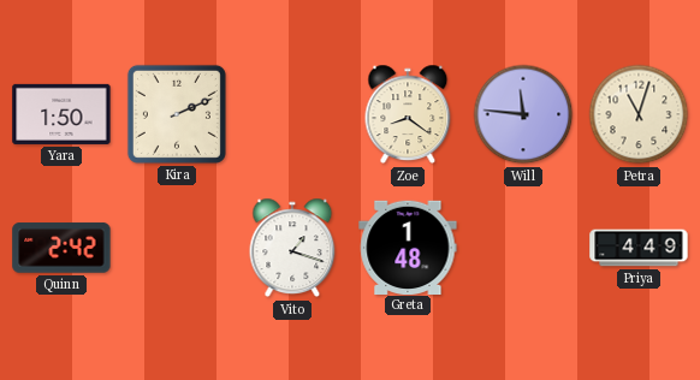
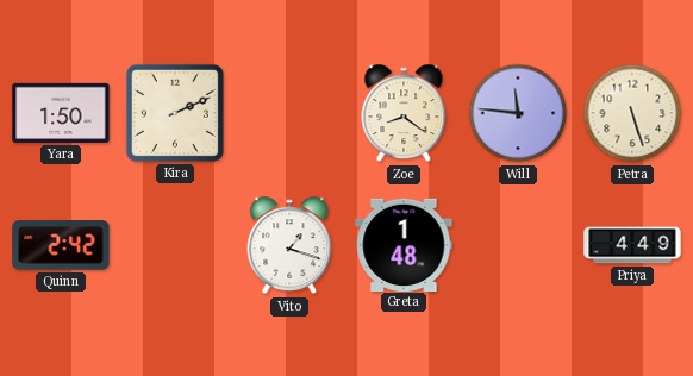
Petra: 11:03 -> 5:27 (632, 113)
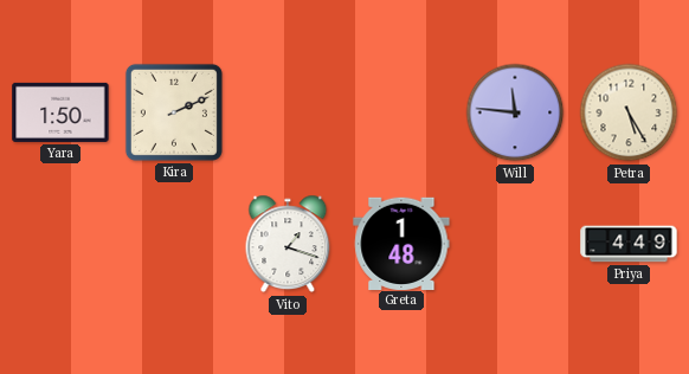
Zoe: 8:21 -> none (404, 113)
Petra: 5:27 -> 5:25 (629, 112)
Quinn: 2:42 -> none (61, 245)
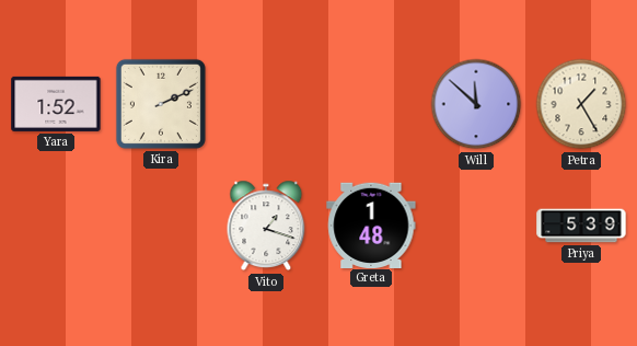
Yara: 1:50 -> 1:52 (56, 104)
Will: 11:46 -> 11:52 (476, 104)
Petra: 5:25 -> 1:25 (581, 104)
Priya: 4:49 -> 5:39 (581, 226)
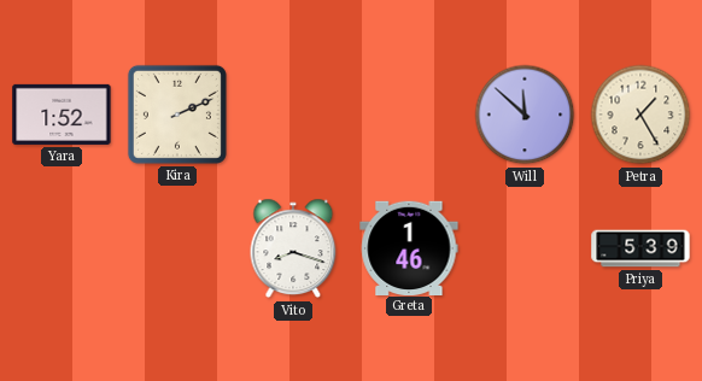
Vito: 1:18 -> 8:18 (293, 248)
Greta: 1:48 -> 1:46 (409, 247)
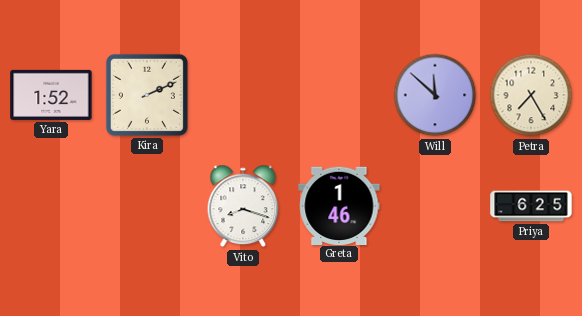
Petra: 1:25 -> 7:25 (531, 95)
Priya: 5:39 -> 6:25 (531, 206)
